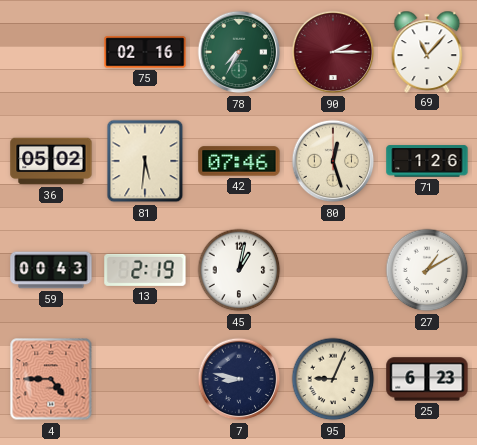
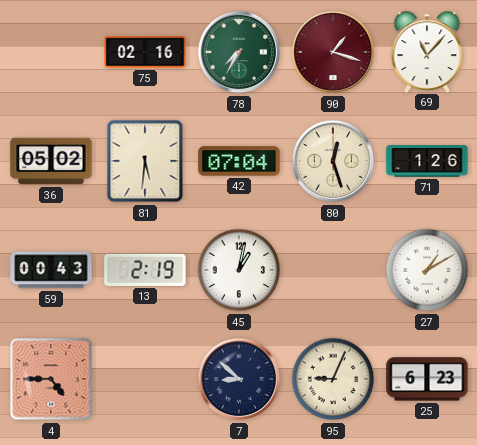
90: 2:15 -> 1:18 (333, 52)
42: 07:46 -> 07:04 (239, 161)
7: 8:47 -> 8:52 (239, 379)
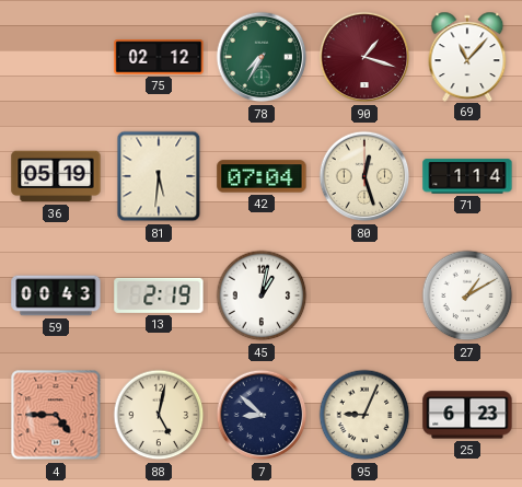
75: 02:16 -> 02:12 (159, 57)
36: 05:02 -> 05:19 (56, 176)
71: 1:26 -> 1:14 (467, 176)
88: none -> 5:02 (159, 415)
